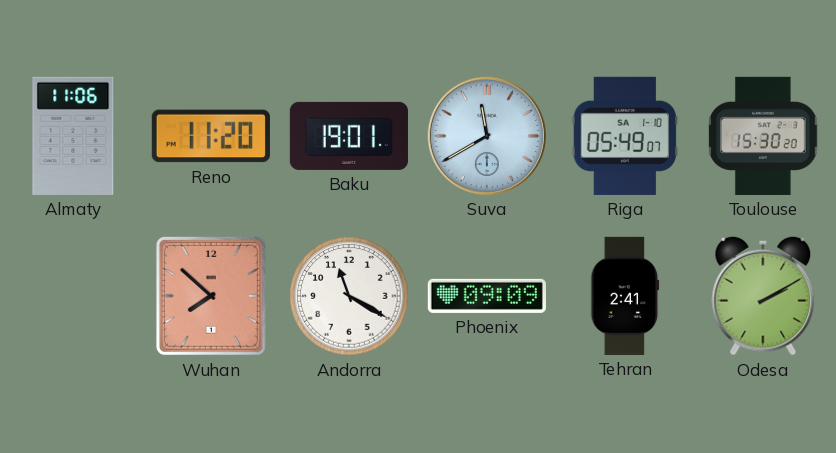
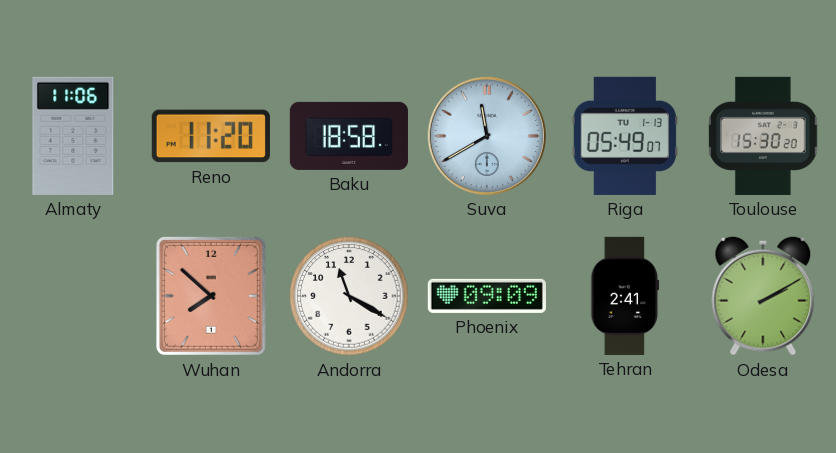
Baku: 19:01 -> 18:58 (349, 136)
Riga date: SA 1-10 -> TU 1-13 (625, 136)
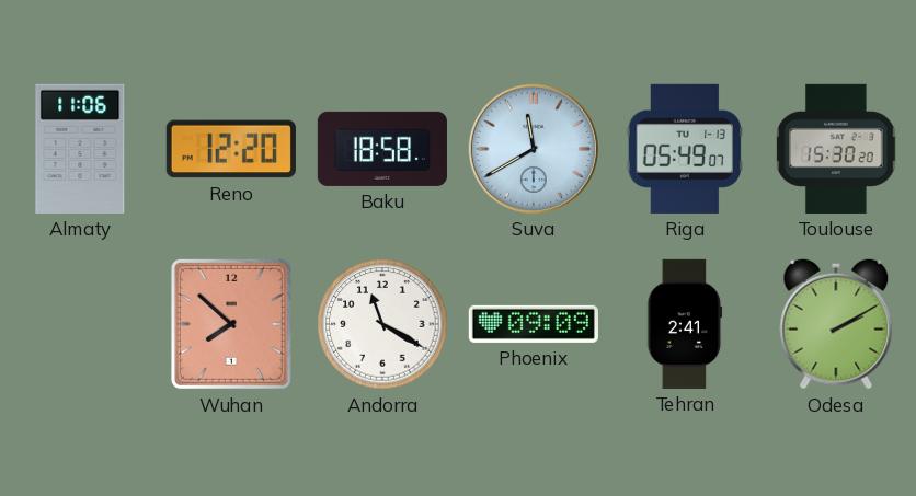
Reno: 11:20 -> 12:20 (231, 149)
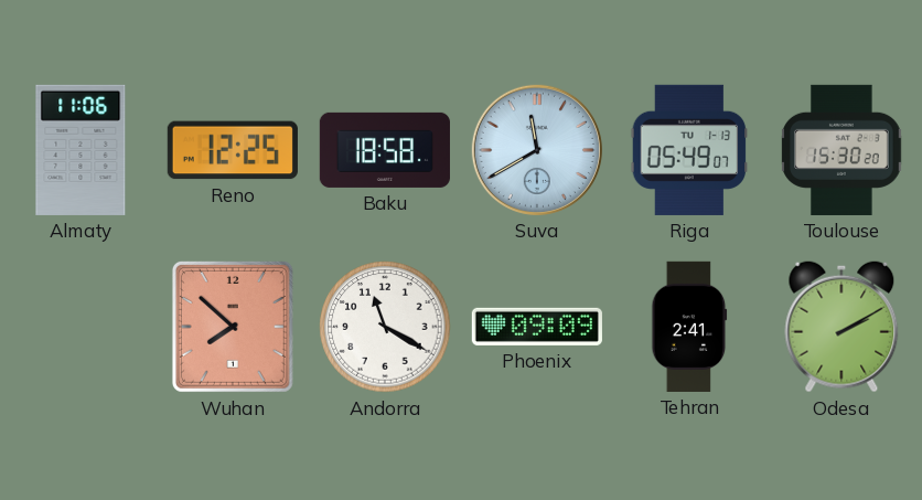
Reno: 12:20 -> 12:25 (233, 150)
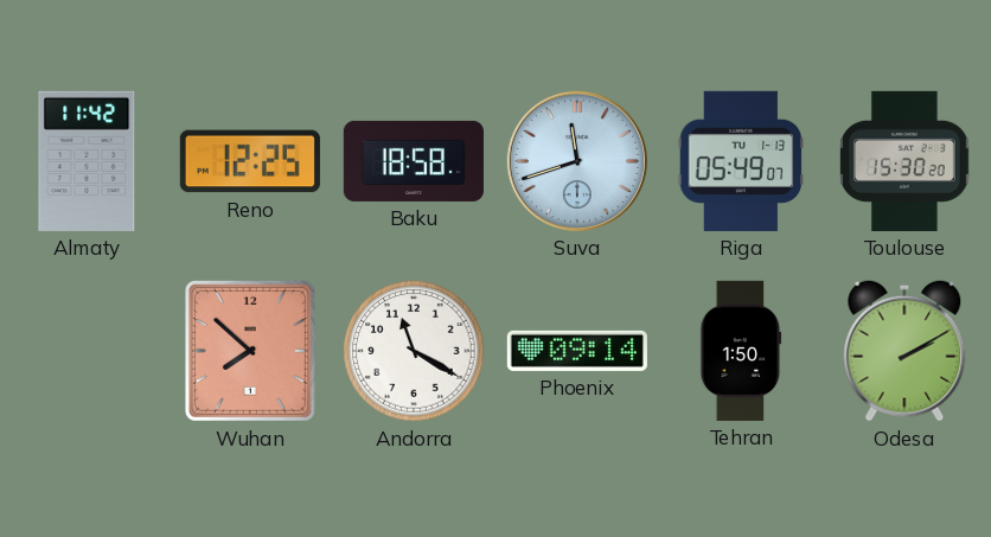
Almaty: 11:06 -> 11:42 (87, 161)
Suva: 11:40 -> 11:42 (577, 161)
Phoenix: 09:09 -> 09:14 (577, 351)
Tehran: 2:41 -> 1:50 (741, 351)
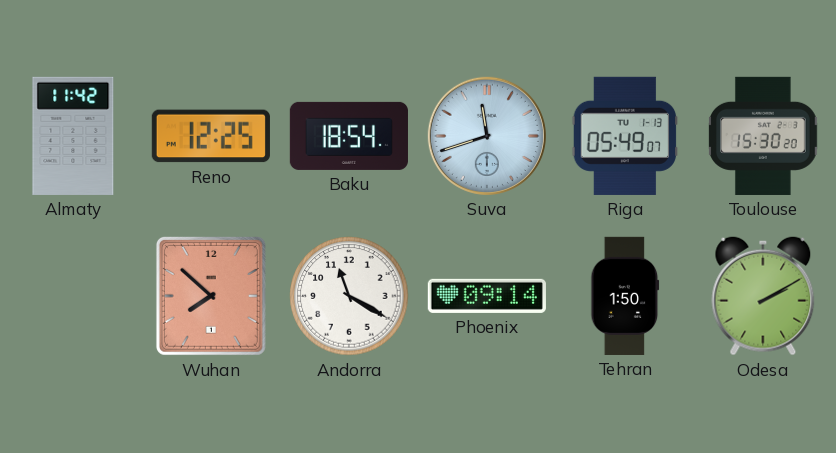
Baku: 18:58 -> 18:54 (349, 136)
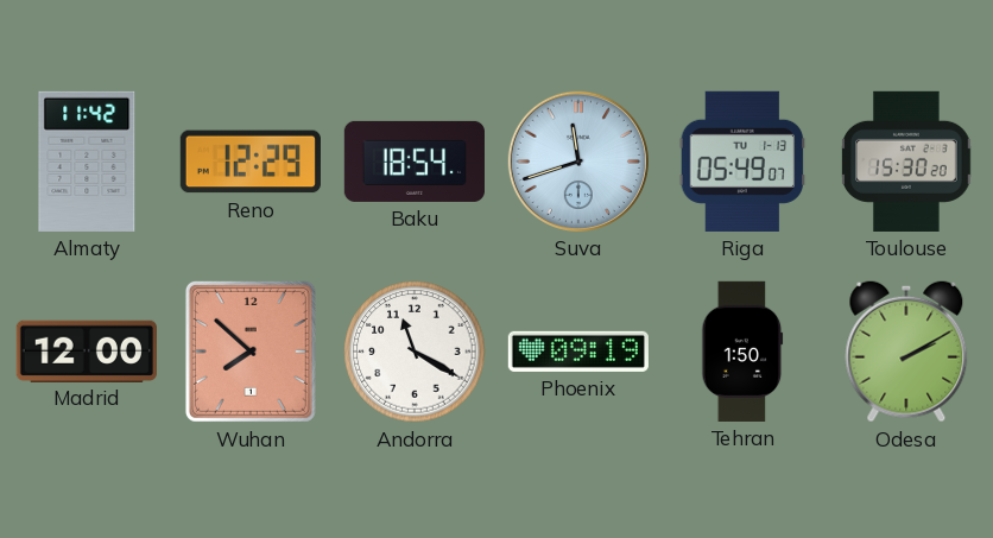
Reno: 12:25 -> 12:29 (251, 162)
Madrid: none -> 12:00 (87, 350)
Phoenix: 09:14 -> 09:19 (578, 352)
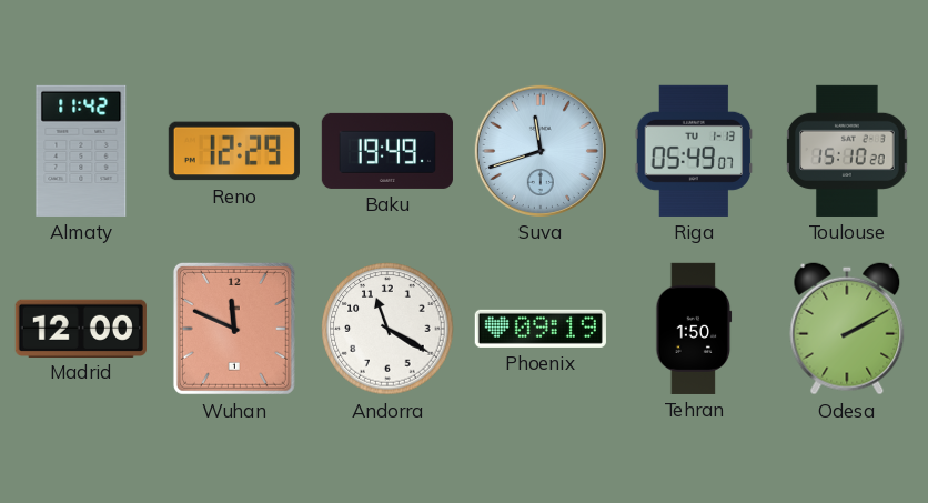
Baku: 18:54 -> 19:49 (387, 151)
Toulouse: 15:30 -> 15:10 (847, 151)
Wuhan: 7:52 -> 11:49 (234, 329)
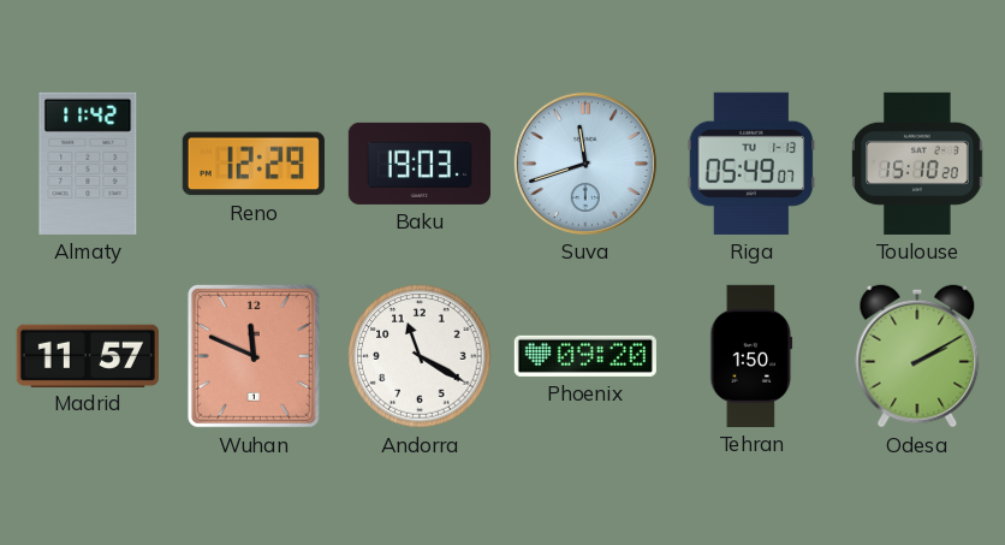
Baku: 19:49 -> 19:03 (420, 164)
Madrid: 12:00 -> 11:57 (88, 355)
Phoenix: 09:19 -> 09:20 (585, 356)
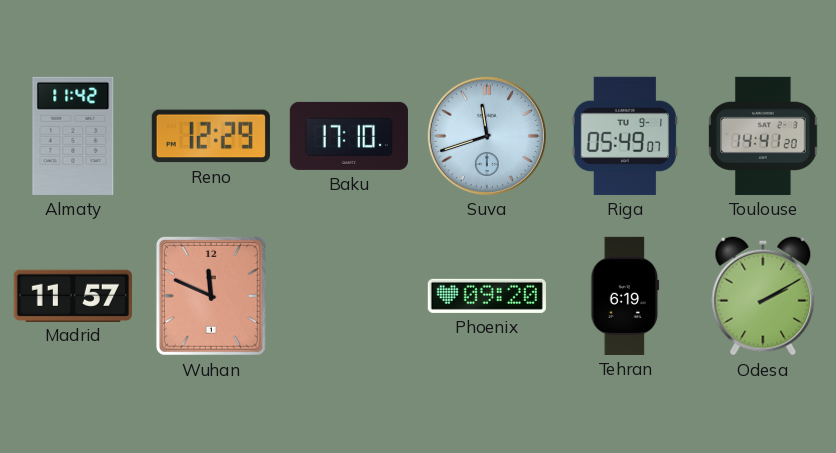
Baku: 19:03 -> 17:10 (349, 136)
Riga date: TU 1-13 -> TU 9-1 (625, 136)
Toulouse: 15:10 -> 14:41 (763, 136)
Andorra: 11:20 -> none (420, 356)
Tehran: 1:50 -> 6:19 (625, 296)
